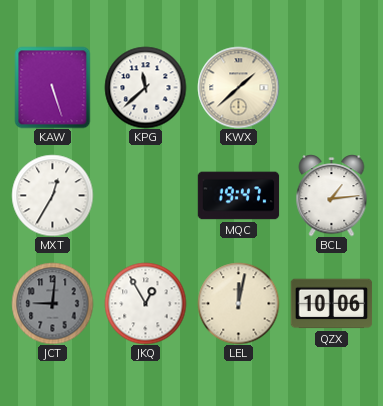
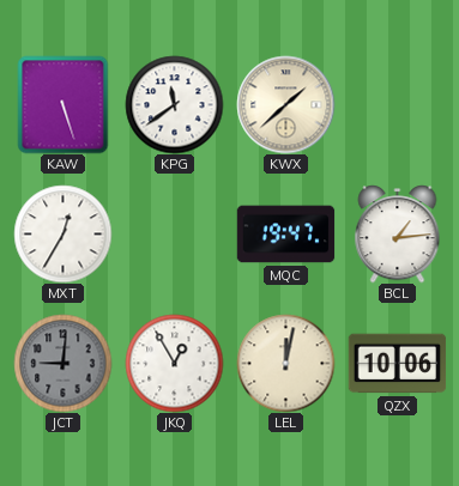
KPG: 11:38 -> 11:39 (174, 104)
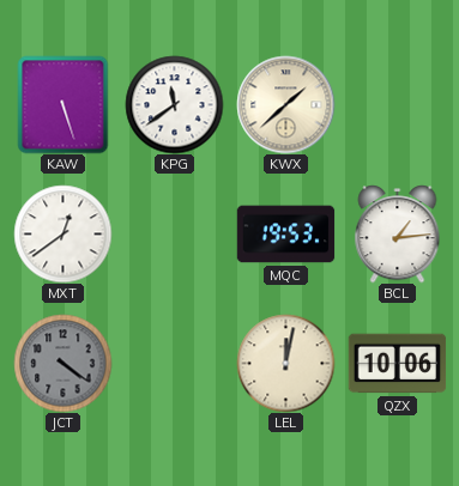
MXT: 12:35 -> 12:39 (62, 233)
MQC: 19:47 -> 19:53 (285, 235)
JCT: 9:01 -> 4:21 (62, 363)
JKQ: 12:55 -> none (174, 363)
